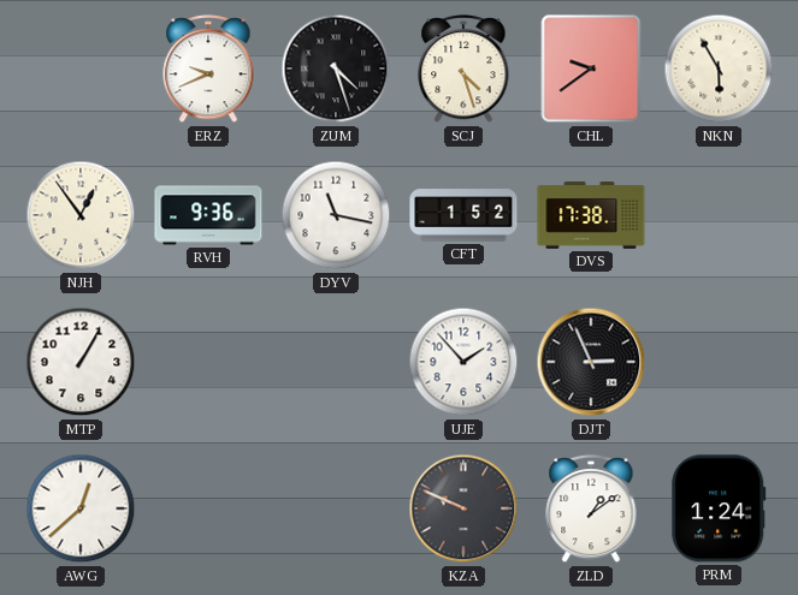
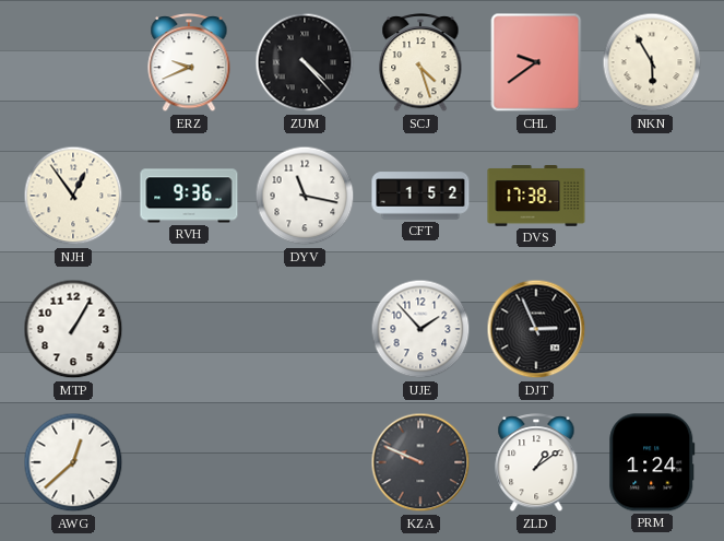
ZUM: 4:27 -> 4:23 (305, 62)
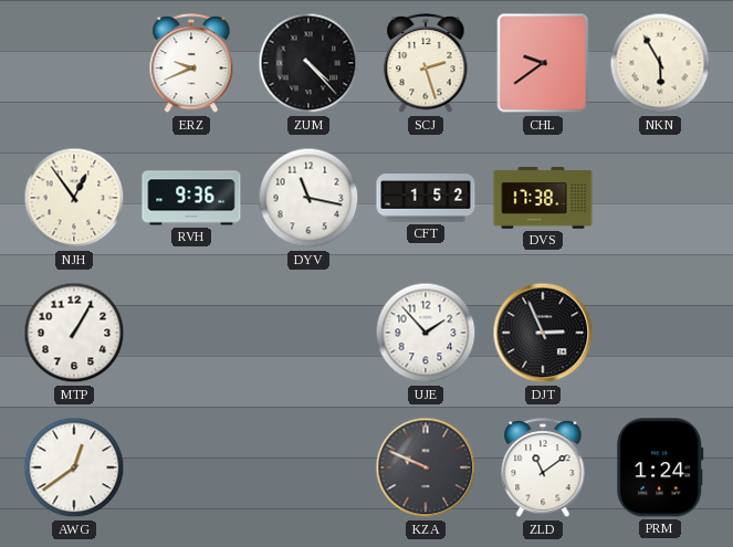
SCJ: 4:27 -> 2:27 (426, 64)
AWG: 12:38 -> 12:39 (74, 467)
ZLD: 1:09 -> 11:09 (543, 469)
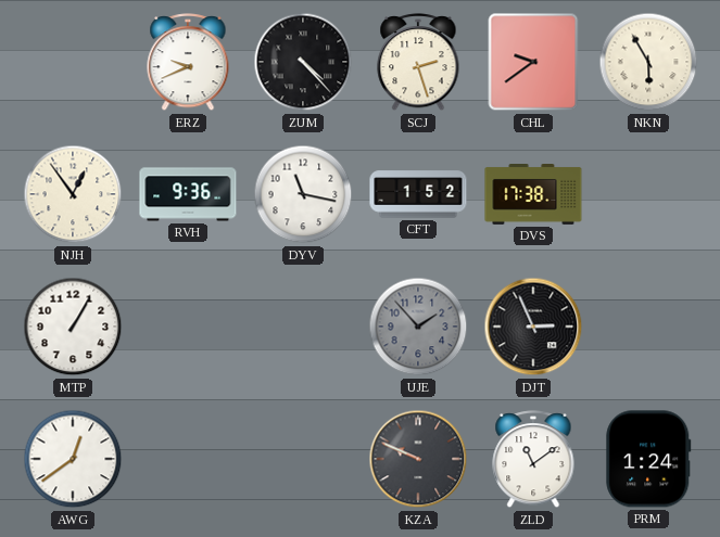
UJE dial: white -> grey (418, 327)
